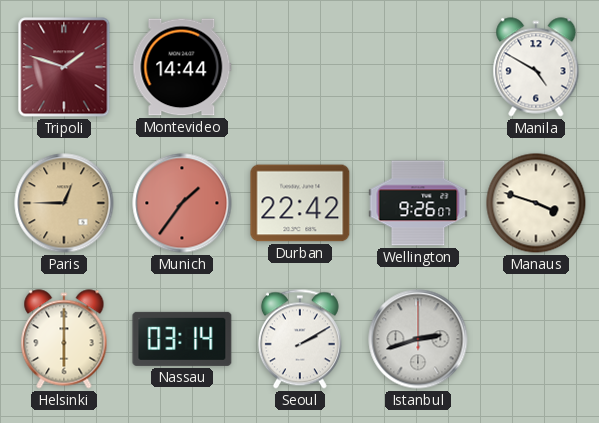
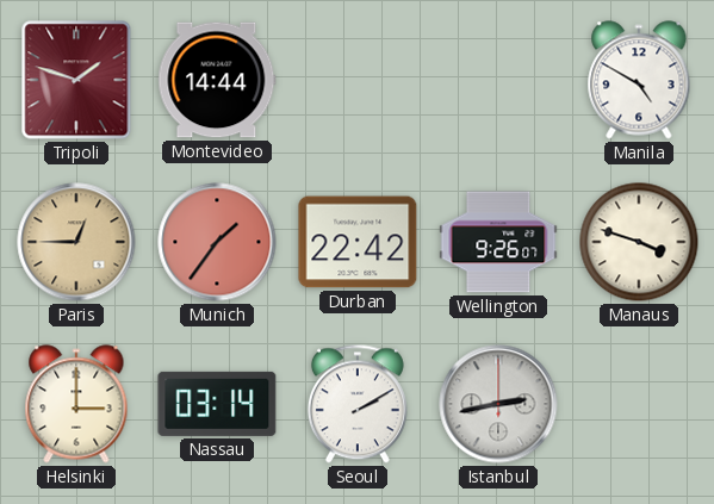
Helsinki: 6:00 -> 3:00 (76, 404)
Istanbul: 2:42 -> 2:43 (498, 404)
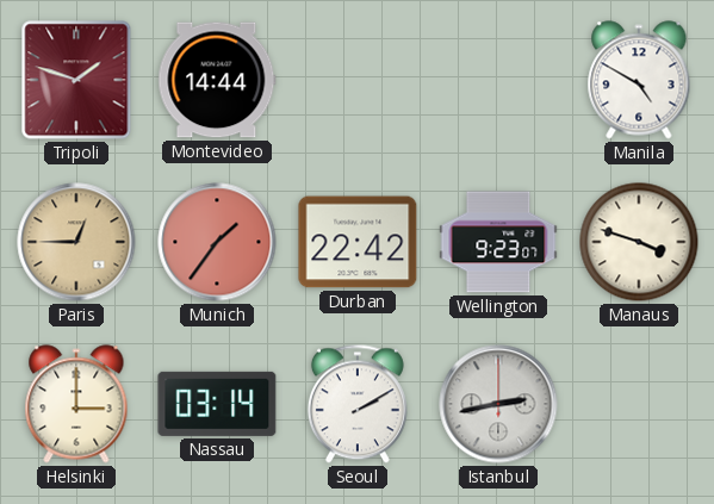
Wellington: 9:26 -> 9:23 (498, 242)
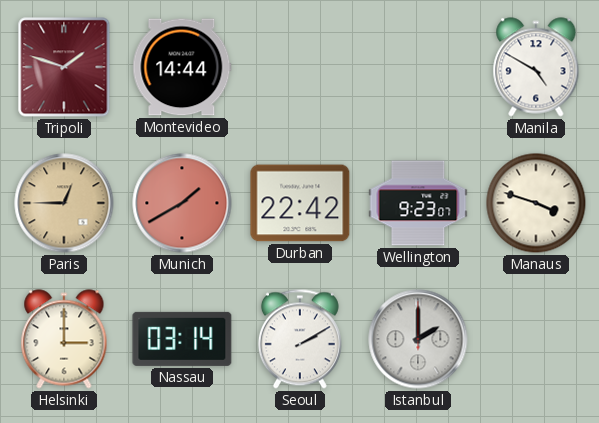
Munich: 1:36 -> 1:40 (182, 203)
Istanbul: 2:43 -> 2:00 (418, 339)
